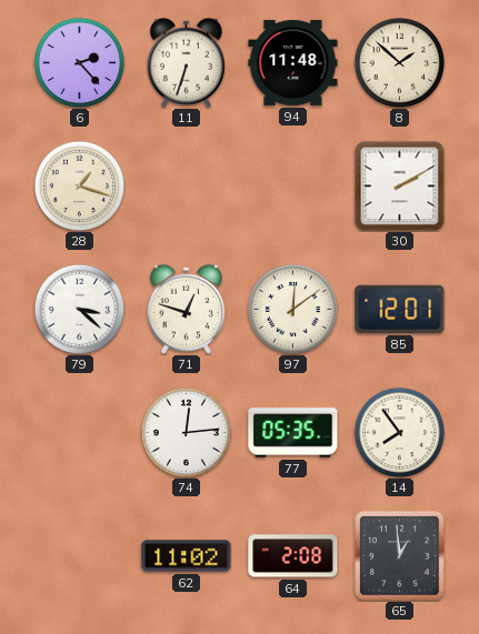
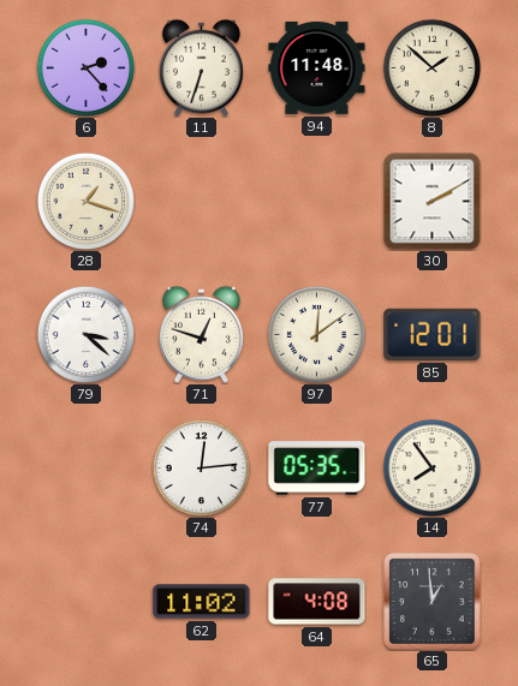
64: 2:08 -> 4:08 (317, 602)
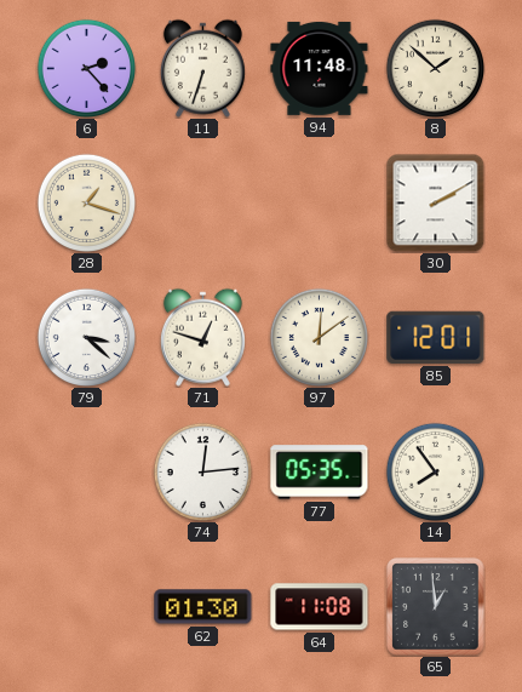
62: 11:02 -> 01:30 (203, 607)
64: 4:08 -> 11:08 (320, 607)
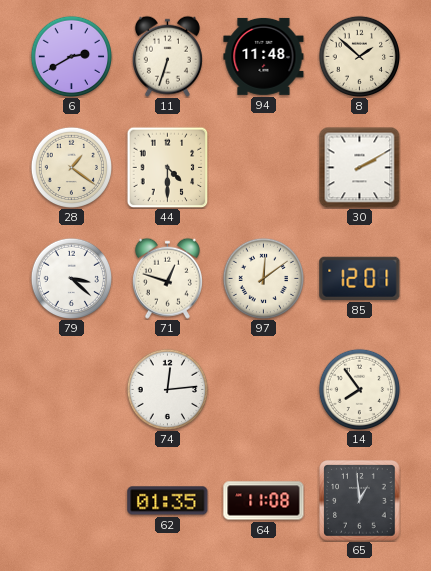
6: 2:23 -> 2:40 (71, 56)
28: 1:18 -> 1:21 (71, 167)
44: none -> 4:30 (167, 167)
77: 05:35 -> none (320, 473)
62: 01:30 -> 01:35 (168, 501)
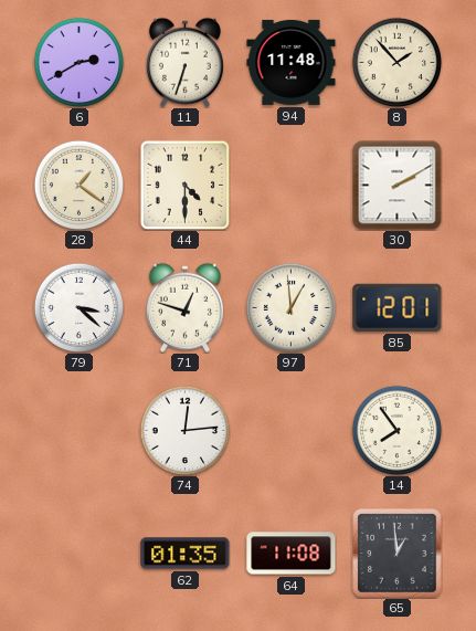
8: 1:52 -> 1:53 (396, 62)
97: 12:09 -> 12:59 (290, 307)
